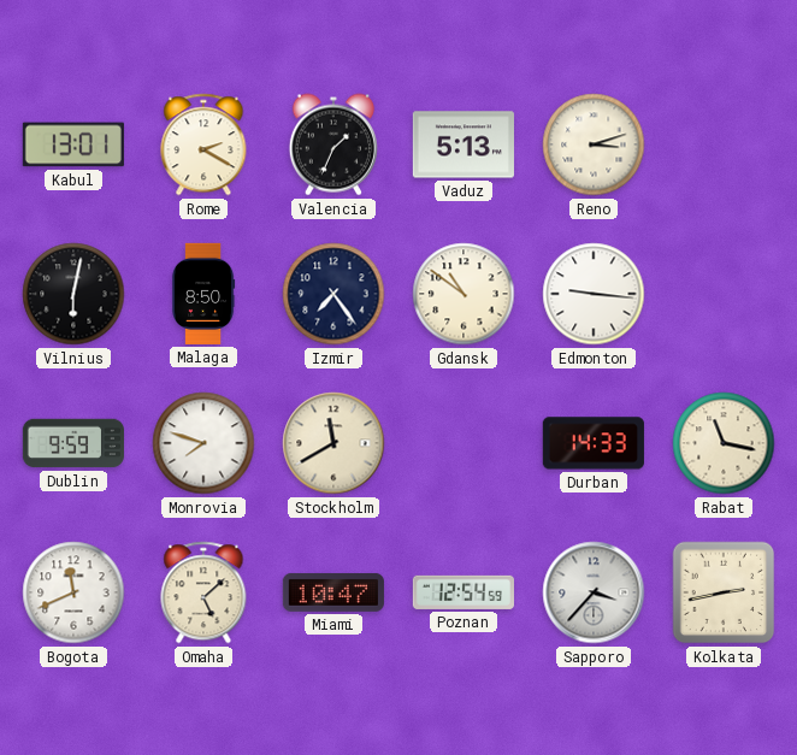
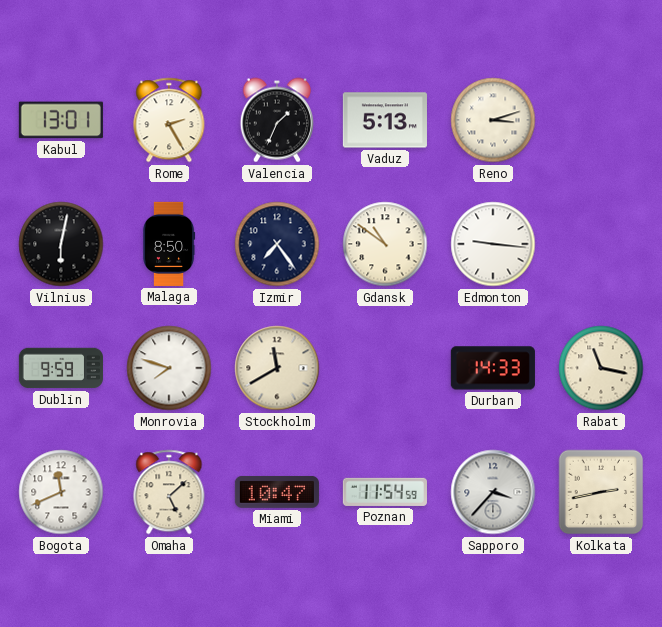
Rome: 2:20 -> 2:25 (169, 120)
Poznan: 12:54 -> 11:54 (385, 492)
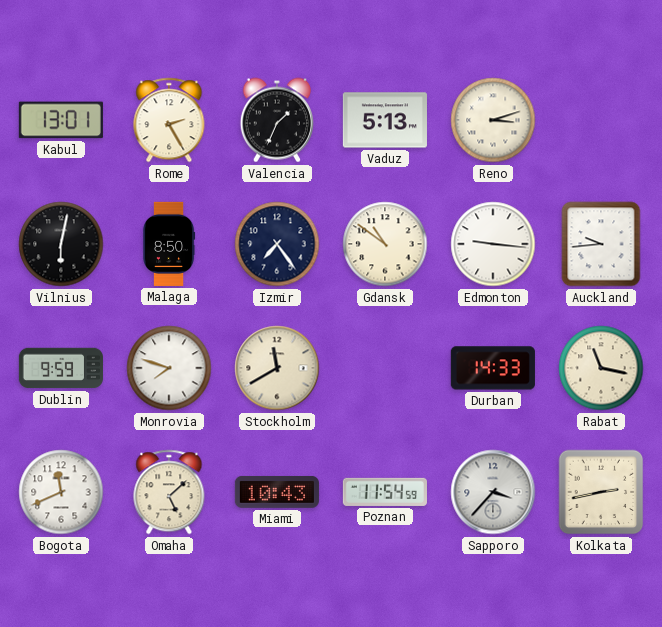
Auckland: none -> 9:44 (601, 244)
Miami: 10:47 -> 10:43 (277, 492)
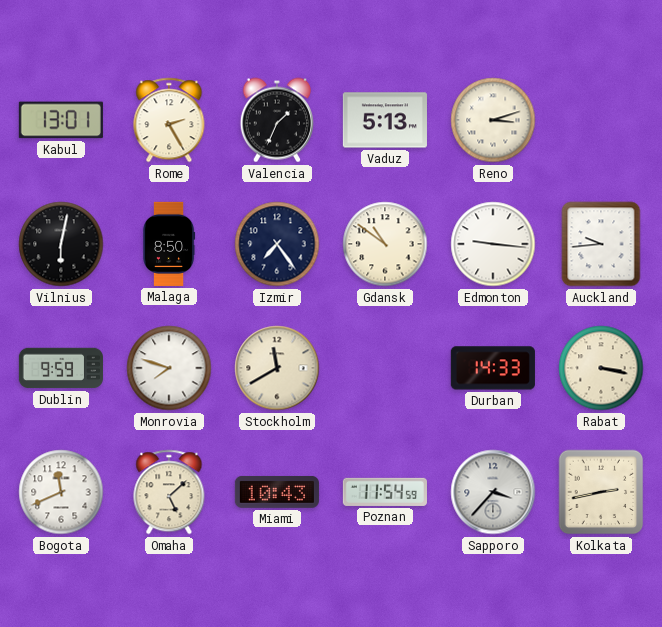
Rabat: 11:17 -> 3:17 (601, 368)
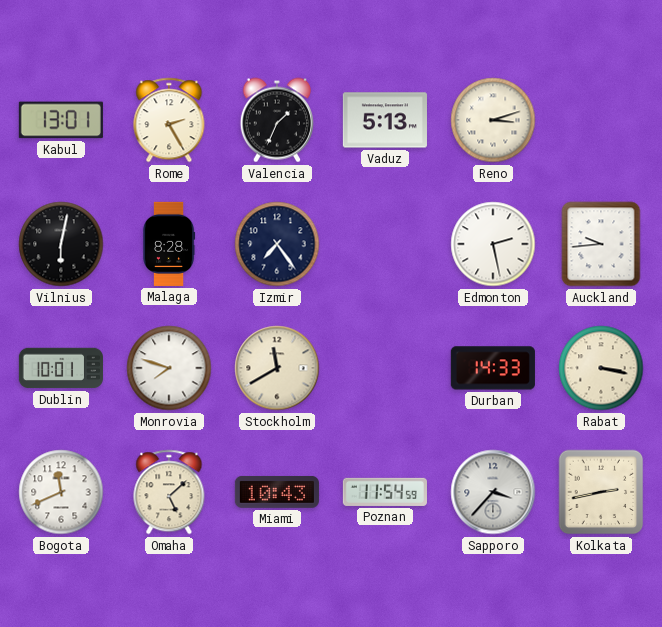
Malaga: 8:50 -> 8:28 (169, 244)
Gdansk: 10:51 -> none (385, 244)
Edmonton: 9:16 -> 2:28 (493, 244)
Dublin: 9:59 -> 10:01 (61, 368)
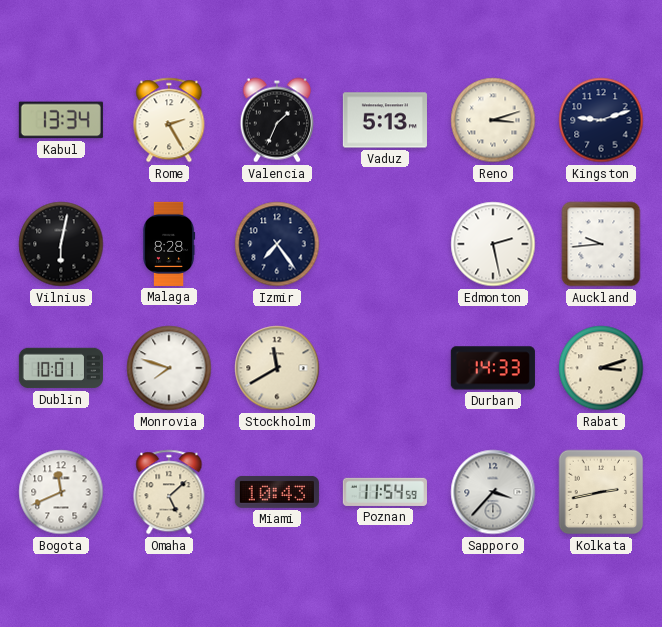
Kabul: 13:01 -> 13:34 (61, 120)
Kingston: none -> 9:12 (601, 120)
Rabat: 3:17 -> 3:12 (601, 368)
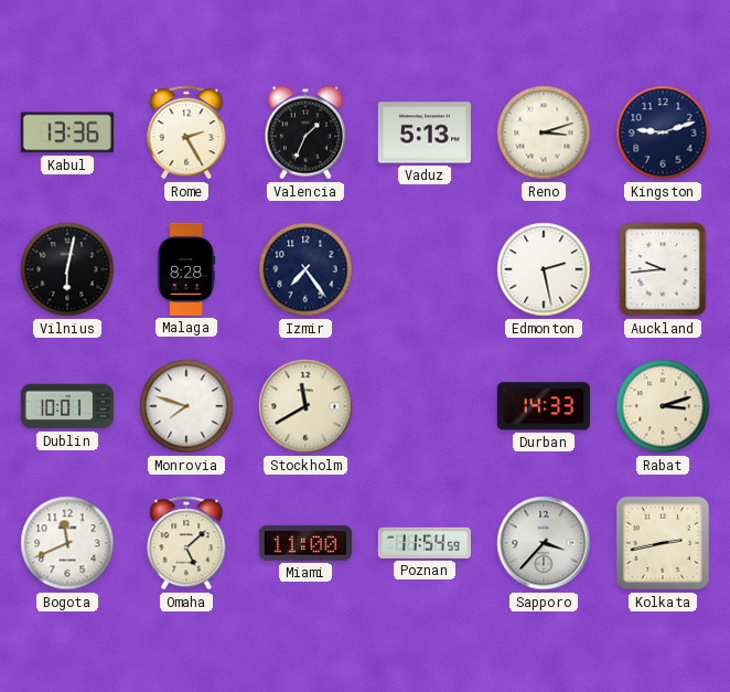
Kabul: 13:34 -> 13:36 (67, 132)
Miami: 10:43 -> 11:00 (305, 543)
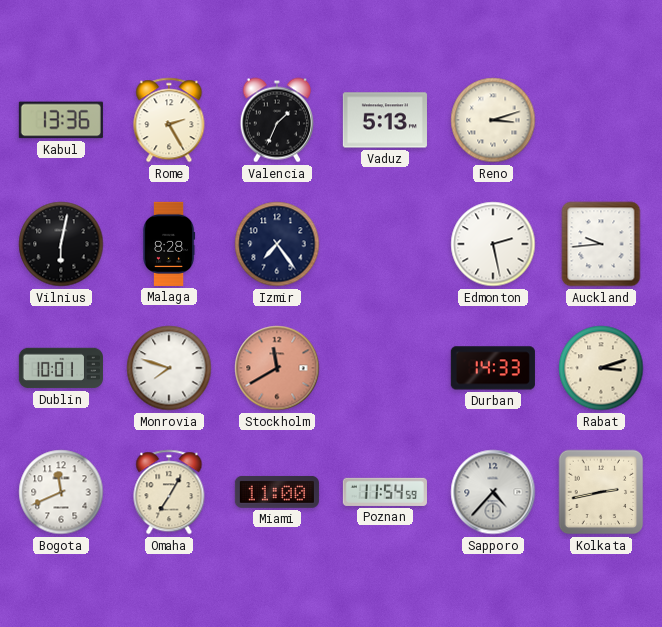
Kingston: 9:12 -> none (663, 132)
Stockholm dial: cream -> salmon (277, 368)
Omaha: 5:08 -> 7:05 (169, 492)
Sapporo: 3:37 -> 4:37 (493, 492)
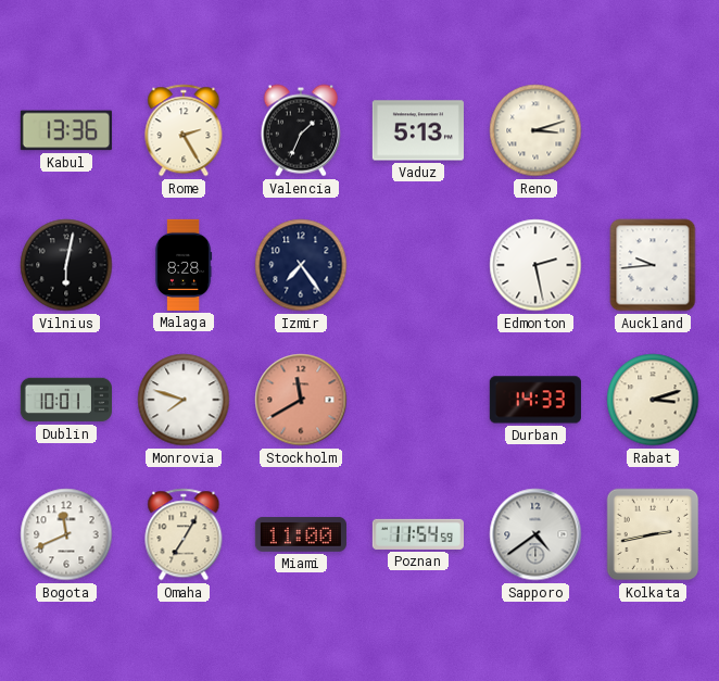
Sapporo: 4:37 -> 4:39 (535, 534)
